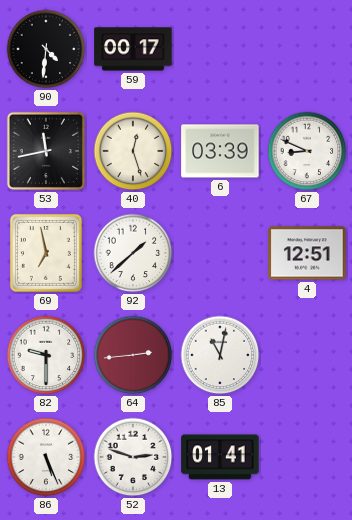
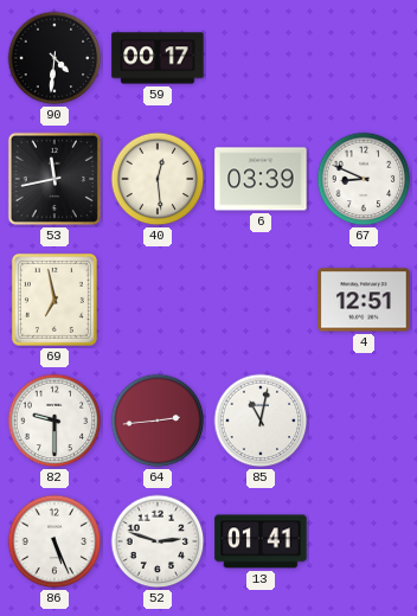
40: 12:27 -> 12:29 (158, 179)
92: 1:38 -> none (133, 253)
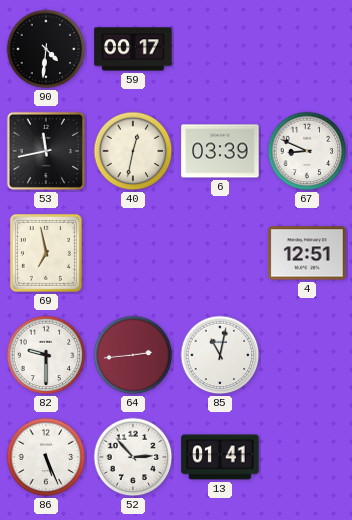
40: 12:29 -> 12:32 (133, 151)
52: 2:48 -> 2:53 (133, 457)
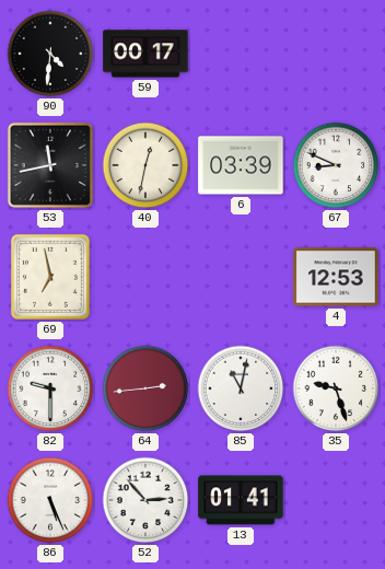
4: 12:51 -> 12:53 (336, 277)
35: none -> 9:27 (336, 388)
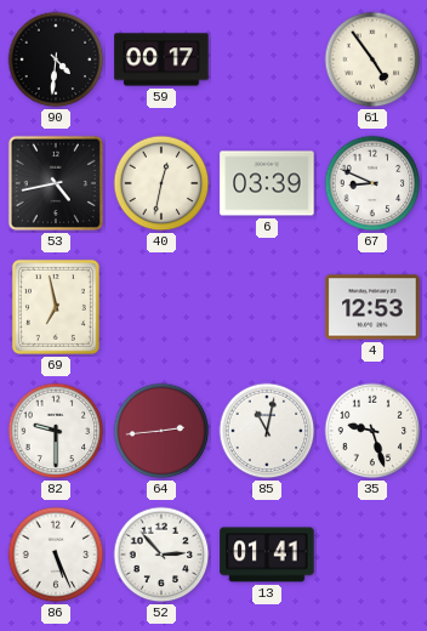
61: none -> 4:54 (372, 59)
53: 11:43 -> 4:43 (56, 183)
